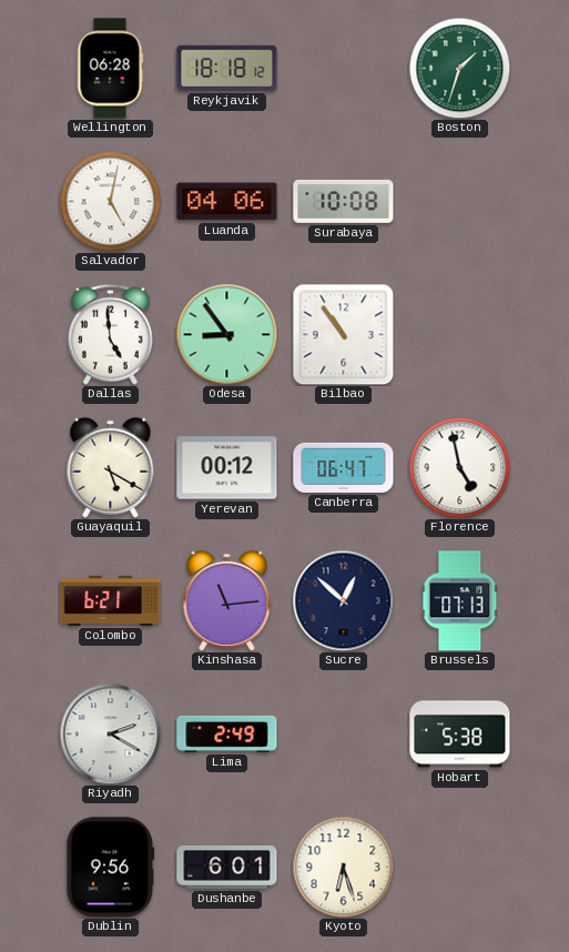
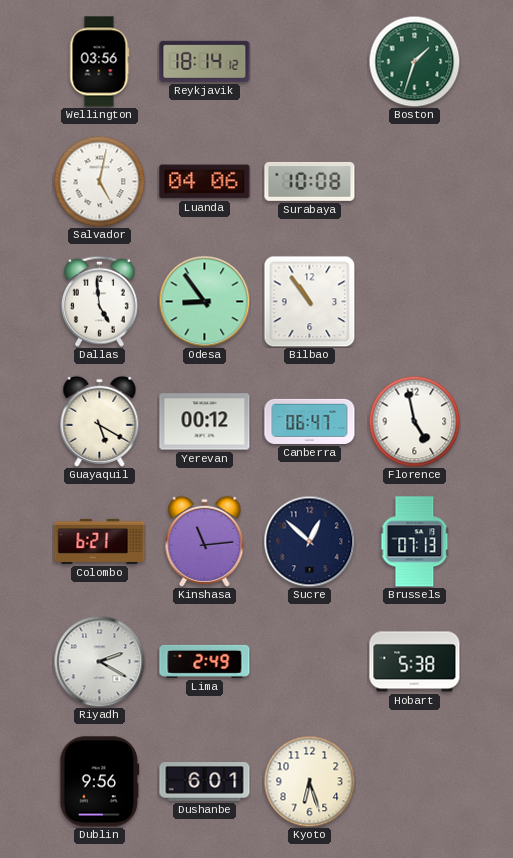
Wellington: 06:28 -> 03:56 (99, 62)
Reykjavik: 18:18 -> 18:14 (205, 61)
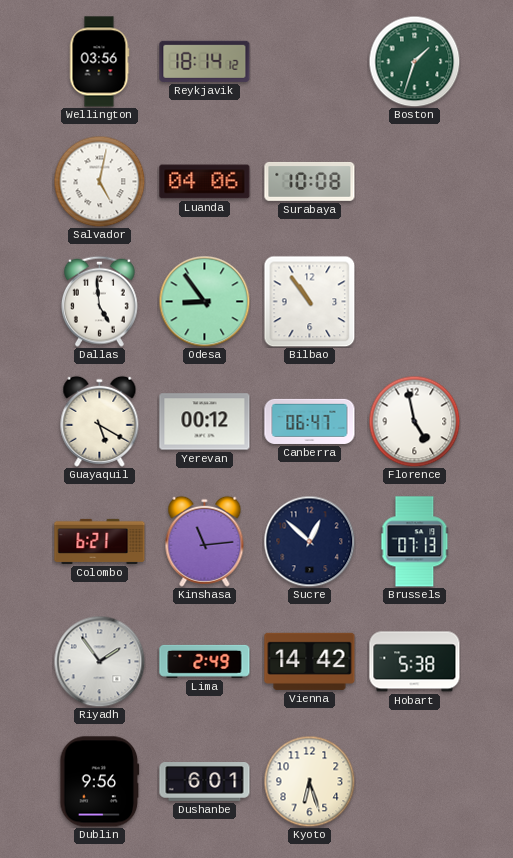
Riyadh: 2:20 -> 1:54 (99, 661)
Vienna: none -> 14:42 (310, 661)
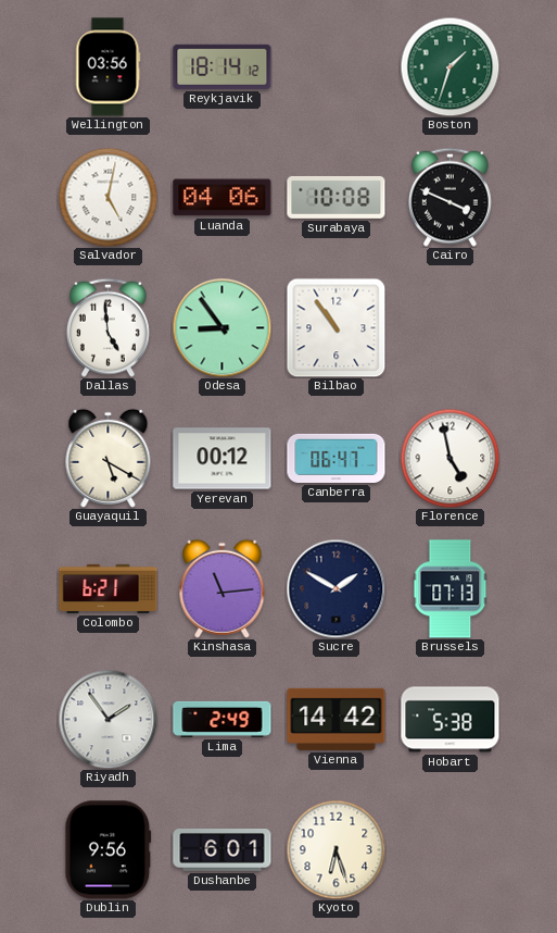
Cairo: none -> 3:49 (450, 197)
Sucre: 12:52 -> 1:50 (336, 588)
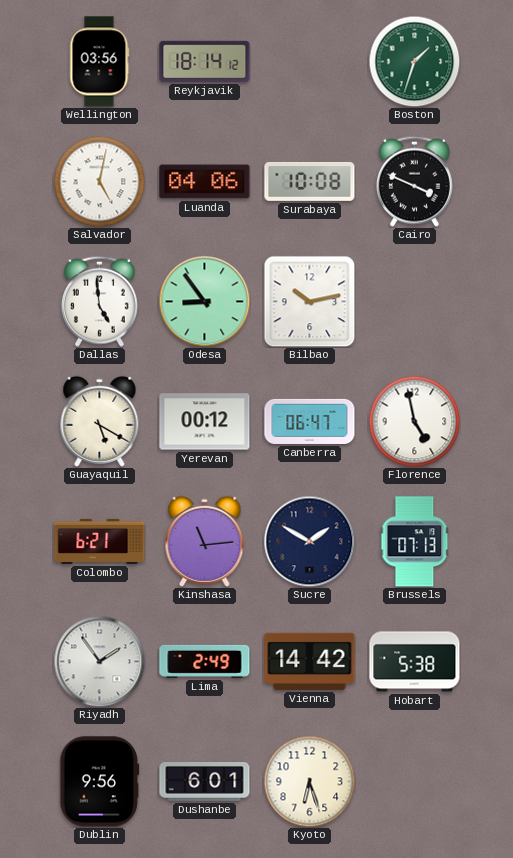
Bilbao: 10:54 -> 10:13 (309, 301)
